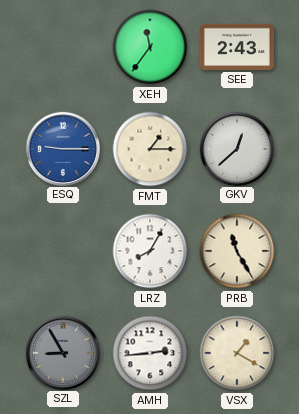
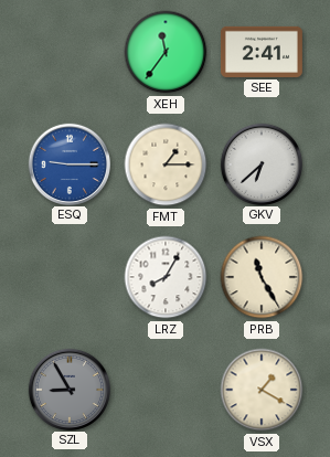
SEE: 2:43 -> 2:41 (262, 52)
GKV: 12:38 -> 6:38 (260, 163)
AMH: 2:44 -> none (150, 353)
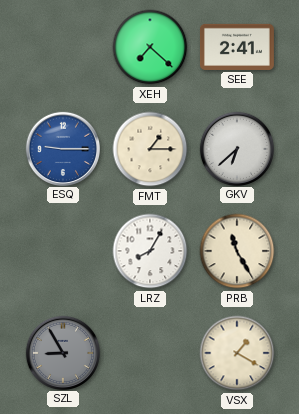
XEH: 11:36 -> 7:22 (150, 47)
